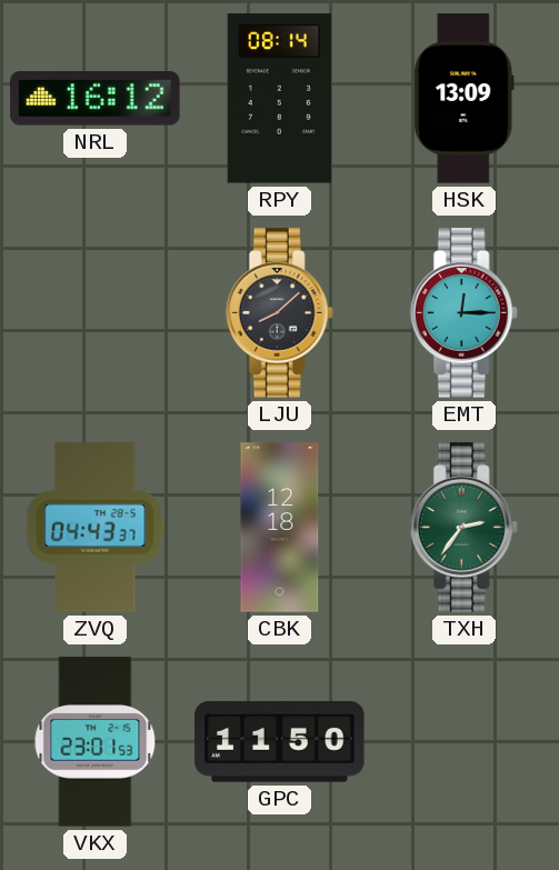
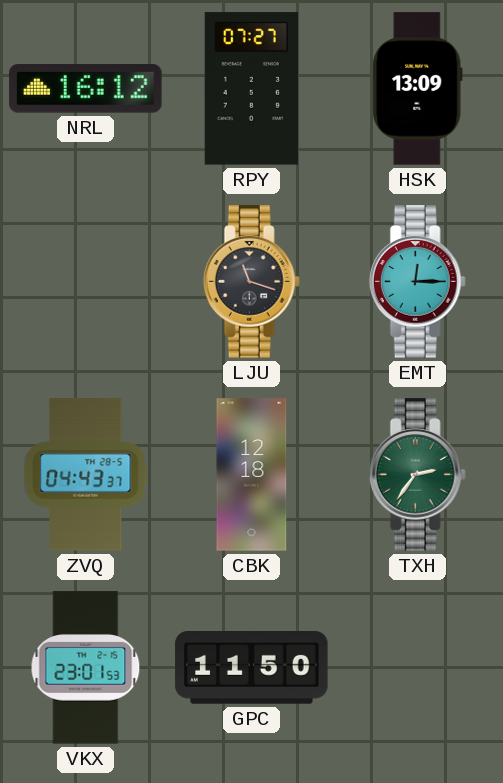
RPY: 08:14 -> 07:27 (251, 89)
LJU: 8:08 -> 11:18 (251, 282)
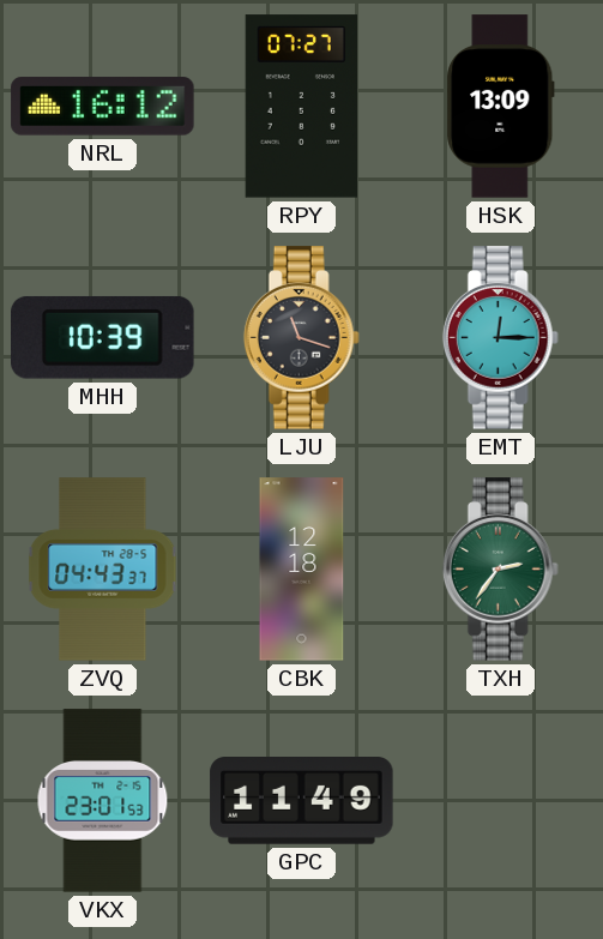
MHH: none -> 10:39 (103, 337)
GPC: 11:50 -> 11:49 (302, 801)
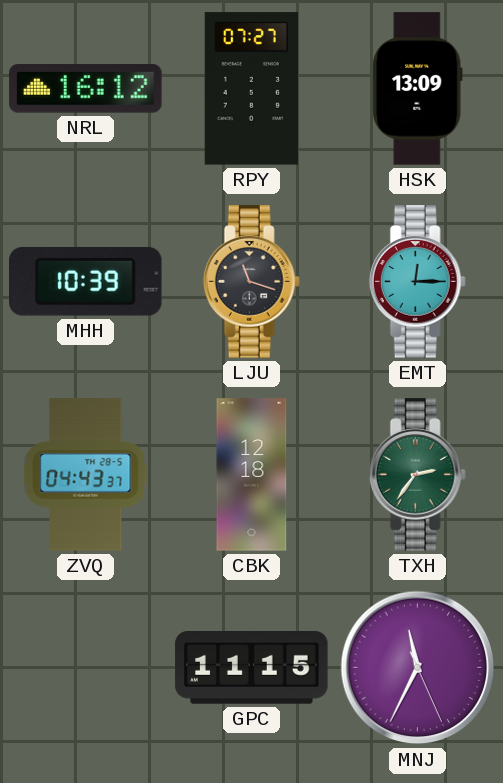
VKX: 23:01 -> none (103, 801)
GPC: 11:49 -> 11:15 (252, 668)
MNJ: none -> 11:34 (418, 668)
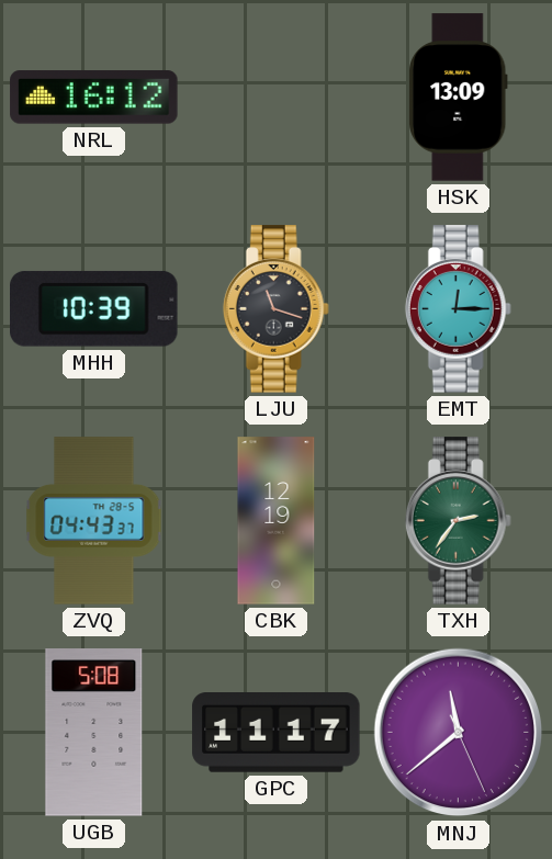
RPY: 07:27 -> none (251, 89)
CBK: 12:18 -> 12:19 (277, 521)
UGB: none -> 5:08 (94, 733)
GPC: 11:15 -> 11:17 (277, 733)
MNJ: 11:34 -> 11:38 (459, 733)
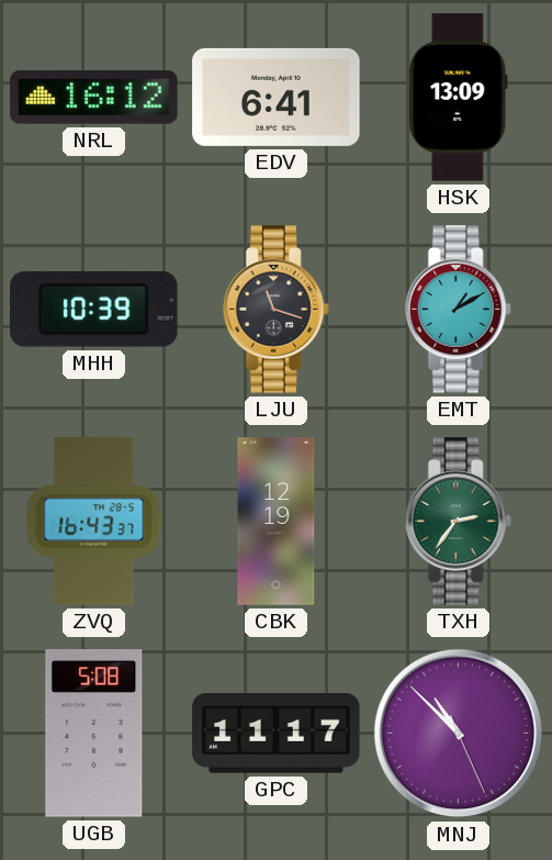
EDV: none -> 6:41 (277, 97)
EMT: 12:15 -> 1:10 (458, 310)
ZVQ: 04:43 -> 16:43 (94, 522)
MNJ: 11:38 -> 10:52 (459, 734)
